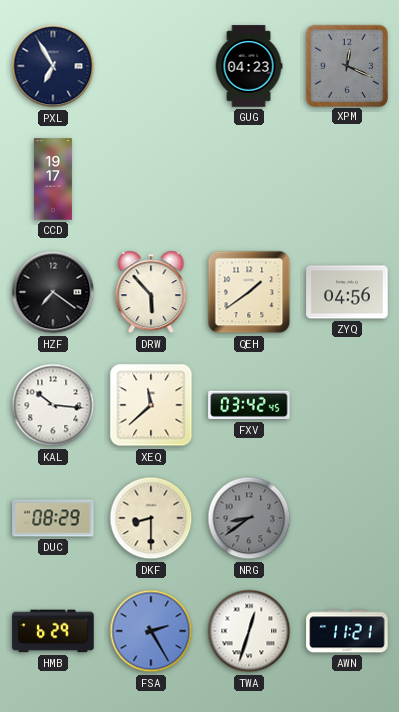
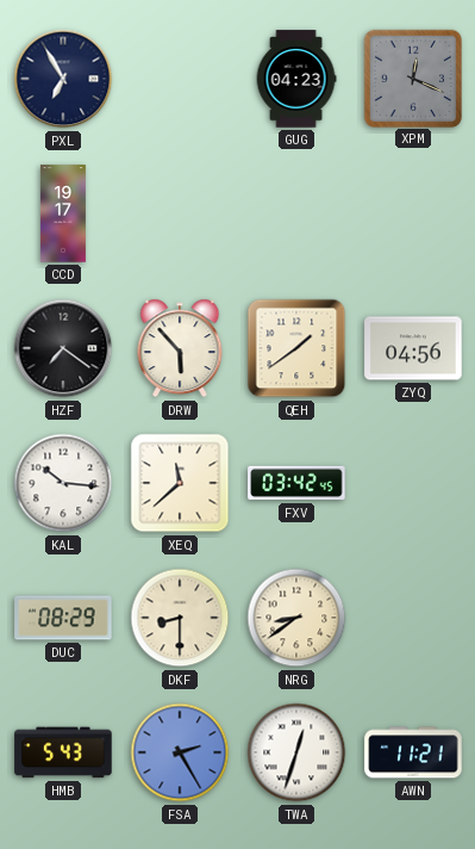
NRG dial: grey -> cream (296, 618)
HMB: 6:29 -> 5:43 (63, 752)
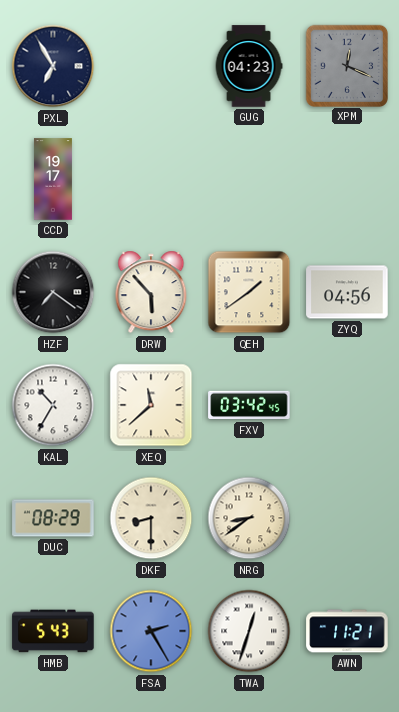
KAL: 10:16 -> 10:35 (53, 405)
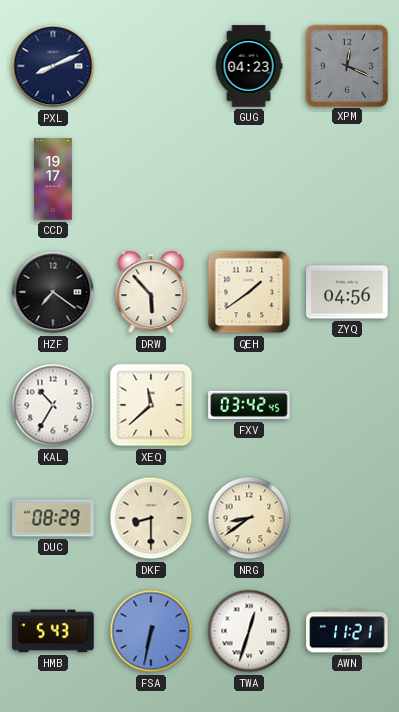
PXL: 6:55 -> 8:11 (53, 66)
FSA: 2:25 -> 6:32 (151, 631)
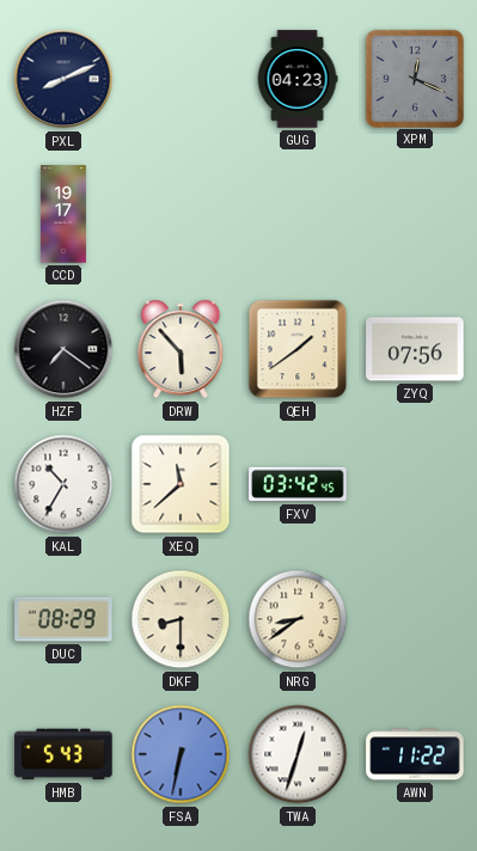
ZYQ: 04:56 -> 07:56 (415, 349)
AWN: 11:21 -> 11:22 (415, 754)
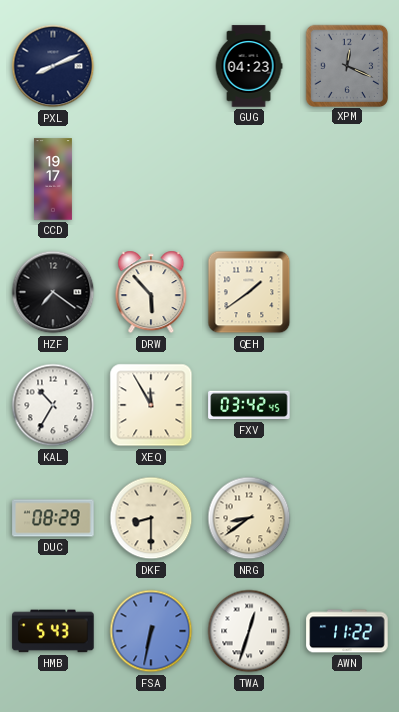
ZYQ: 07:56 -> none (415, 349)
XEQ: 11:38 -> 11:55 (151, 405)
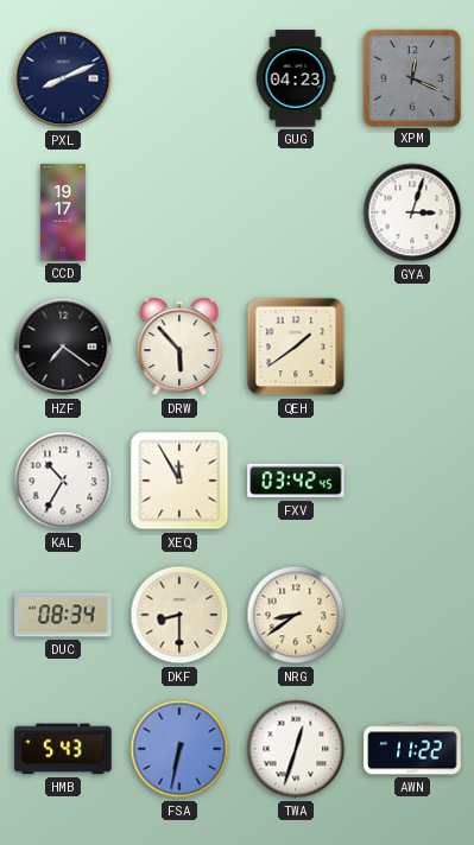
GYA: none -> 3:03 (412, 212)
DUC: 08:29 -> 08:34 (63, 615)
